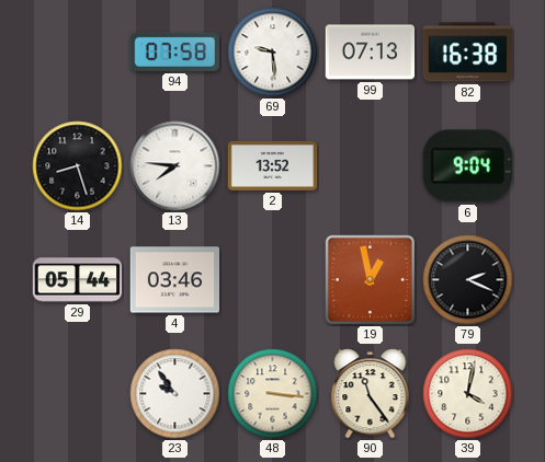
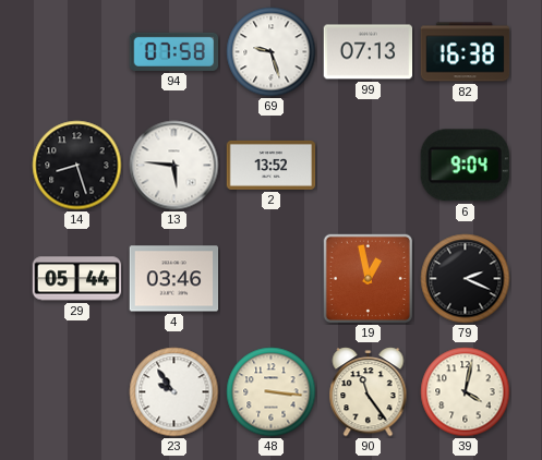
69: 9:29 -> 9:27 (272, 52)
13: 7:46 -> 5:46 (174, 166)
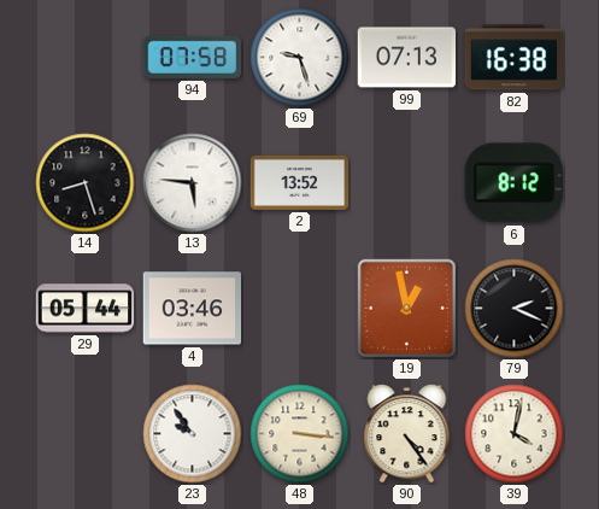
6: 9:04 -> 8:12 (513, 183)
90: 11:24 -> 4:24 (407, 434)
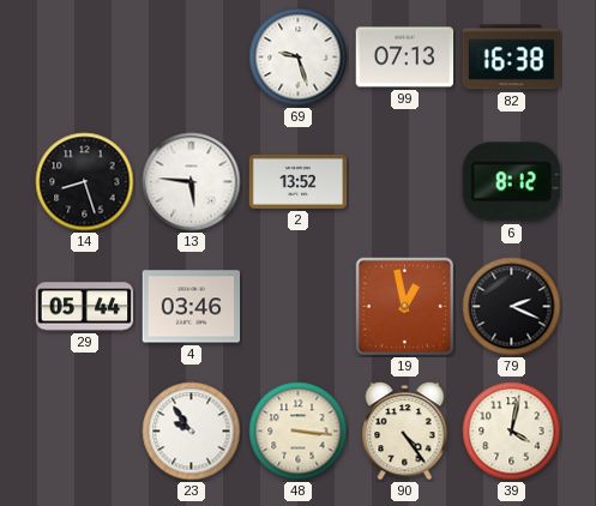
94: 07:58 -> none (193, 57)
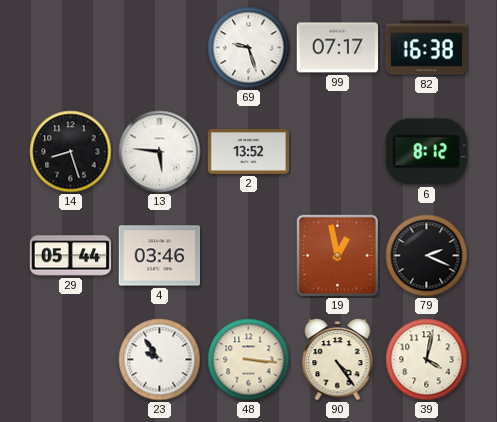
99: 07:13 -> 07:17 (338, 48)
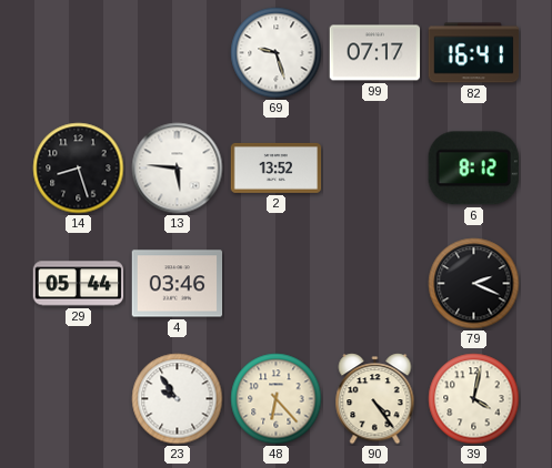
82: 16:38 -> 16:41 (474, 53)
19: 12:58 -> none (337, 255)
48: 3:16 -> 6:23 (277, 399)
